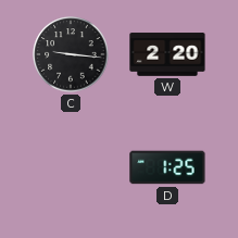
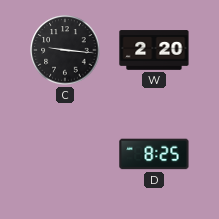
D: 1:25 -> 8:25 (154, 154)
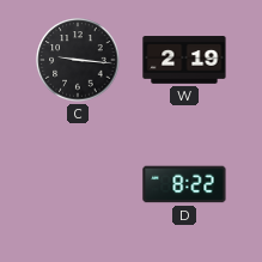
W: 2:20 -> 2:19 (184, 60)
D: 8:25 -> 8:22 (184, 184)
